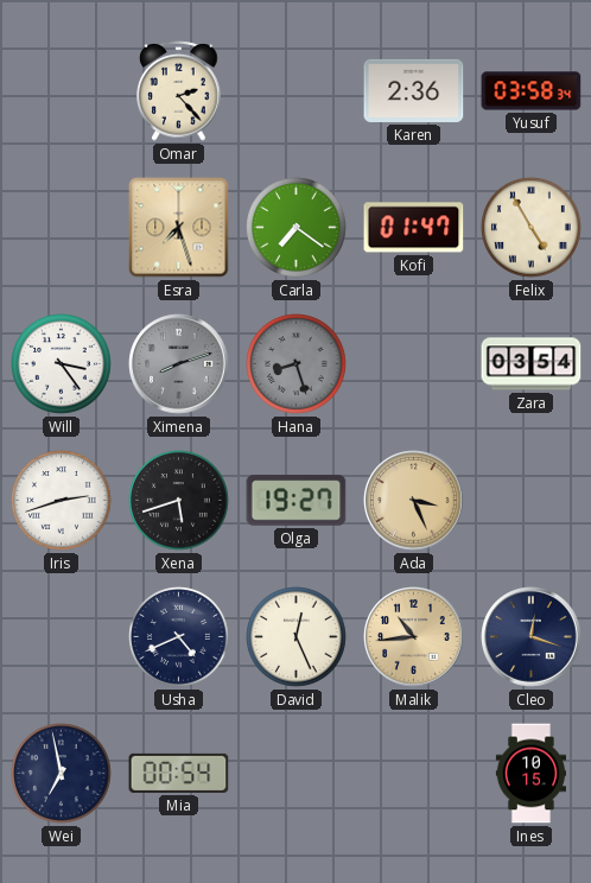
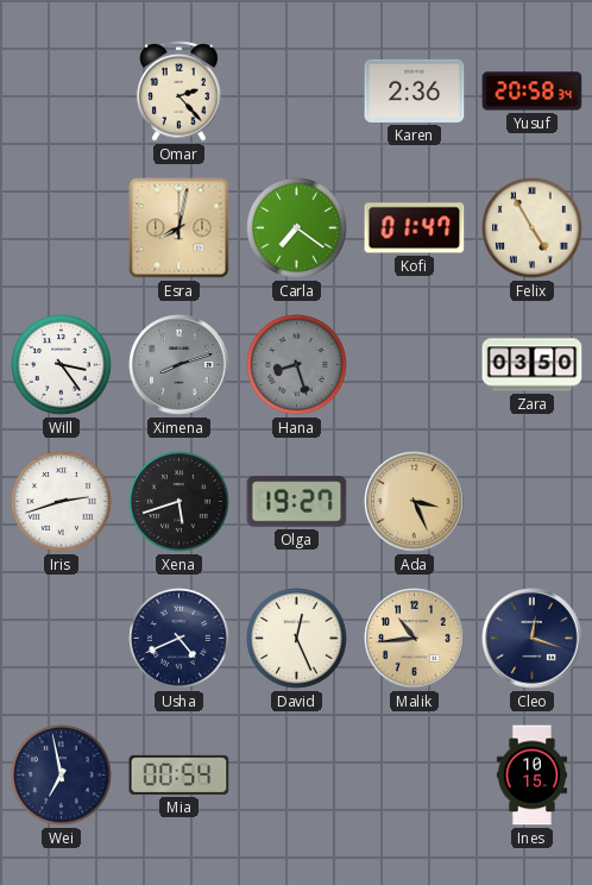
Yusuf: 03:58 -> 20:58 (533, 92)
Esra: 7:27 -> 8:02 (180, 228)
Zara: 03:54 -> 03:50 (533, 365)
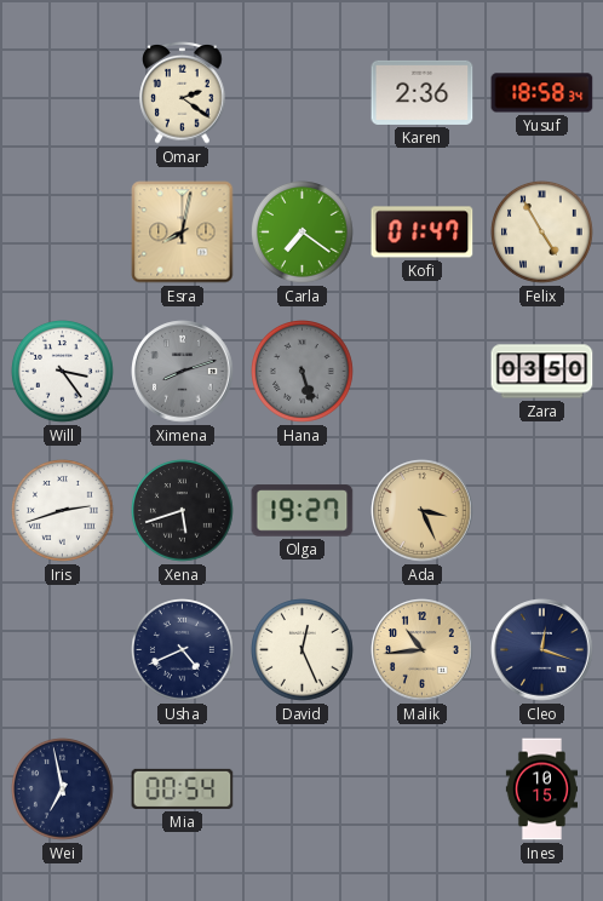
Omar: 2:23 -> 2:21 (183, 93)
Yusuf: 20:58 -> 18:58 (542, 93)
Hana: 8:27 -> 5:27 (303, 372)
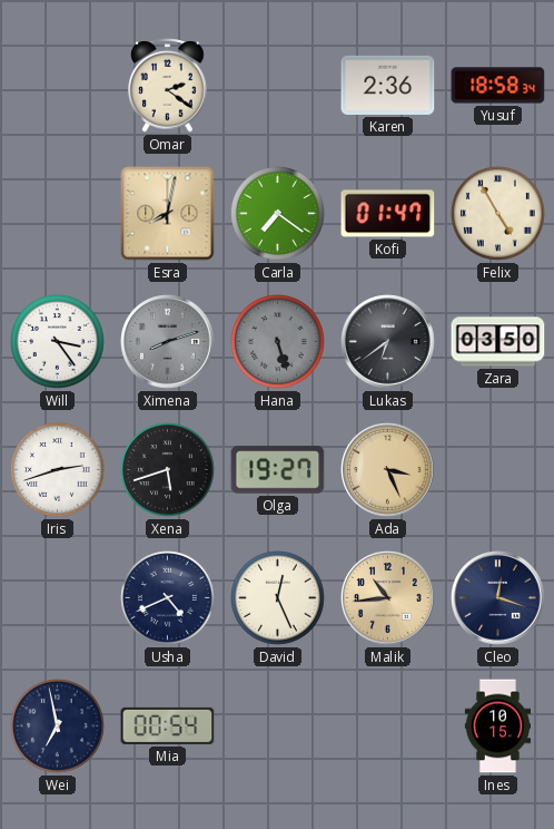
Lukas: none -> 6:39 (388, 342)
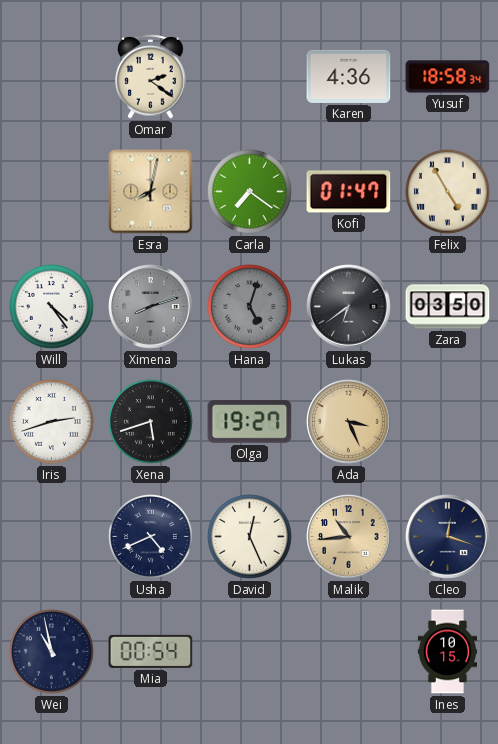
Karen: 2:36 -> 4:36 (349, 76)
Will: 3:24 -> 4:24 (52, 307)
Hana: 5:27 -> 5:03 (250, 307)
Wei: 6:58 -> 10:58 (52, 652)
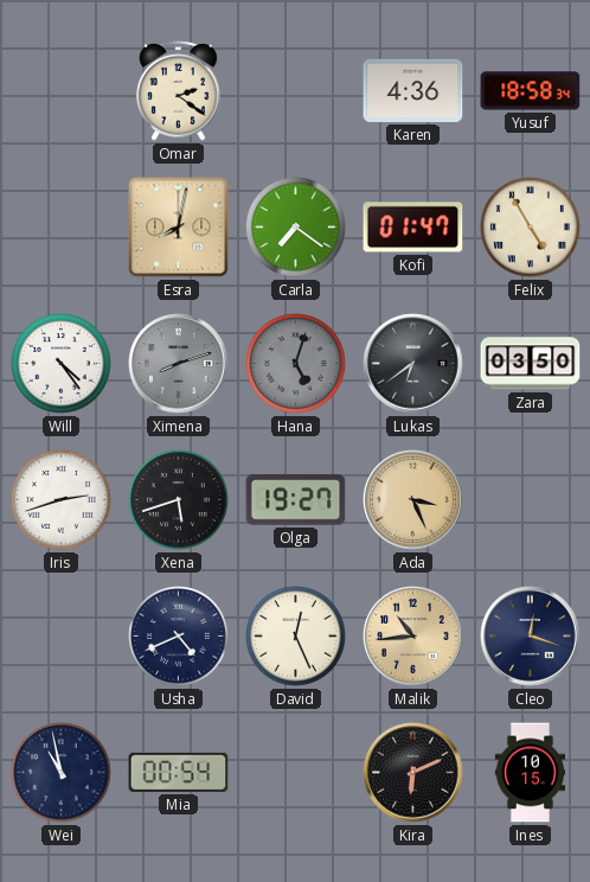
Kira: none -> 6:11 (413, 773)
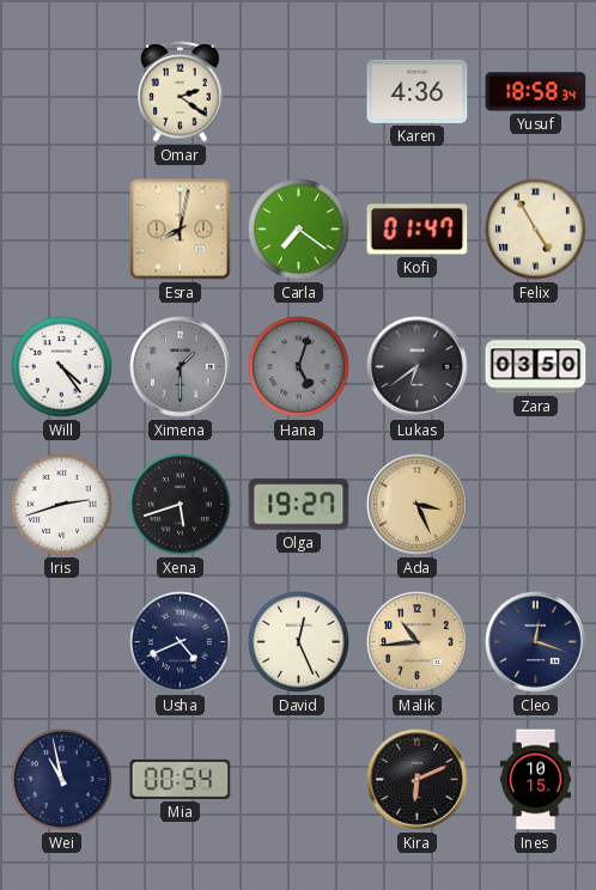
Ximena: 8:12 -> 1:30 (181, 367)
